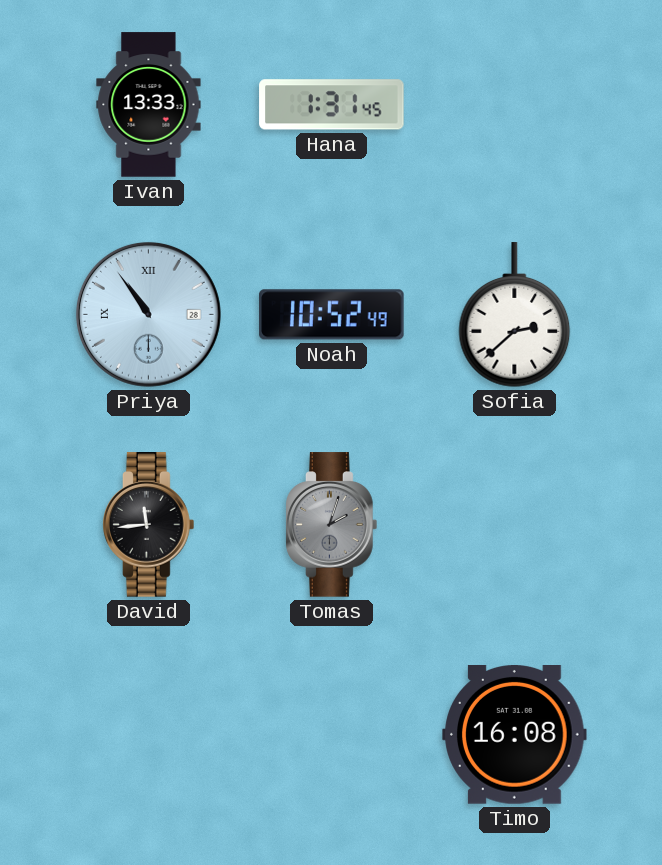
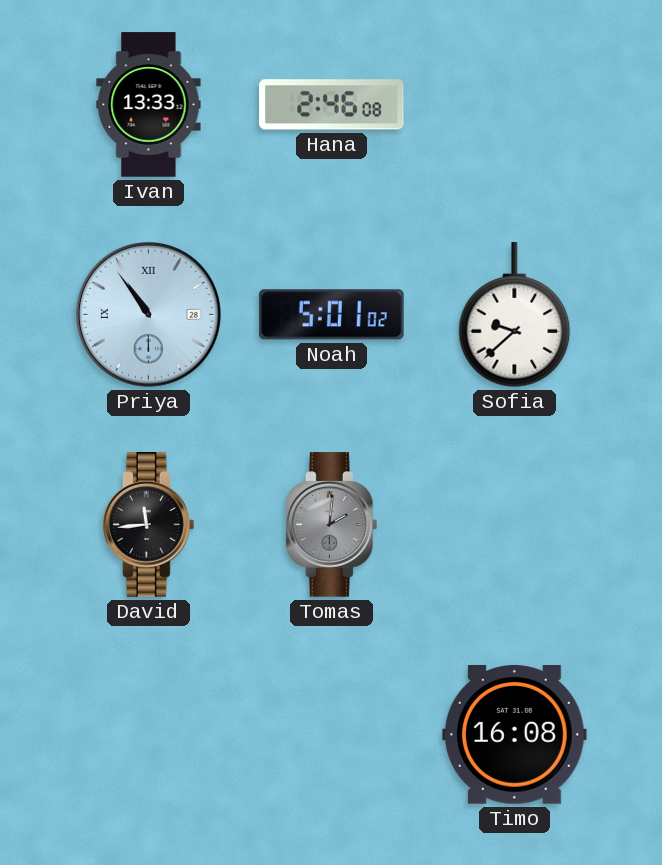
Hana: 1:31 -> 2:46 (332, 105)
Noah: 10:52 -> 5:01 (332, 315)
Sofia: 2:38 -> 9:38 (515, 315)
Tomas: 2:03 -> 2:01 (332, 525)
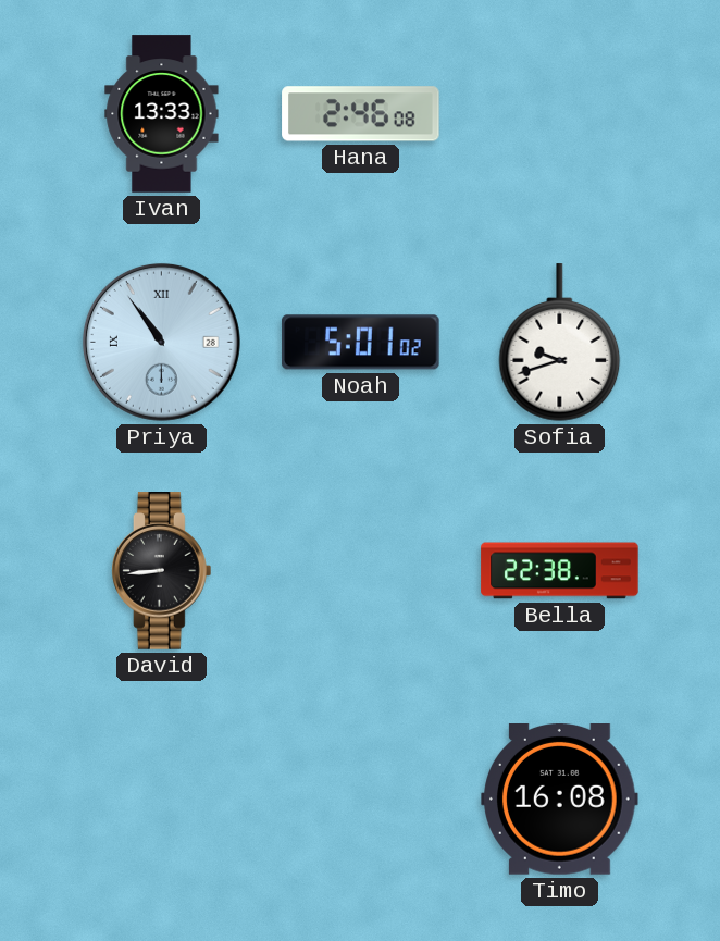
Sofia: 9:38 -> 9:42 (560, 343)
David: 11:44 -> 8:44 (162, 571)
Tomas: 2:01 -> none (332, 525)
Bella: none -> 22:38 (560, 571)
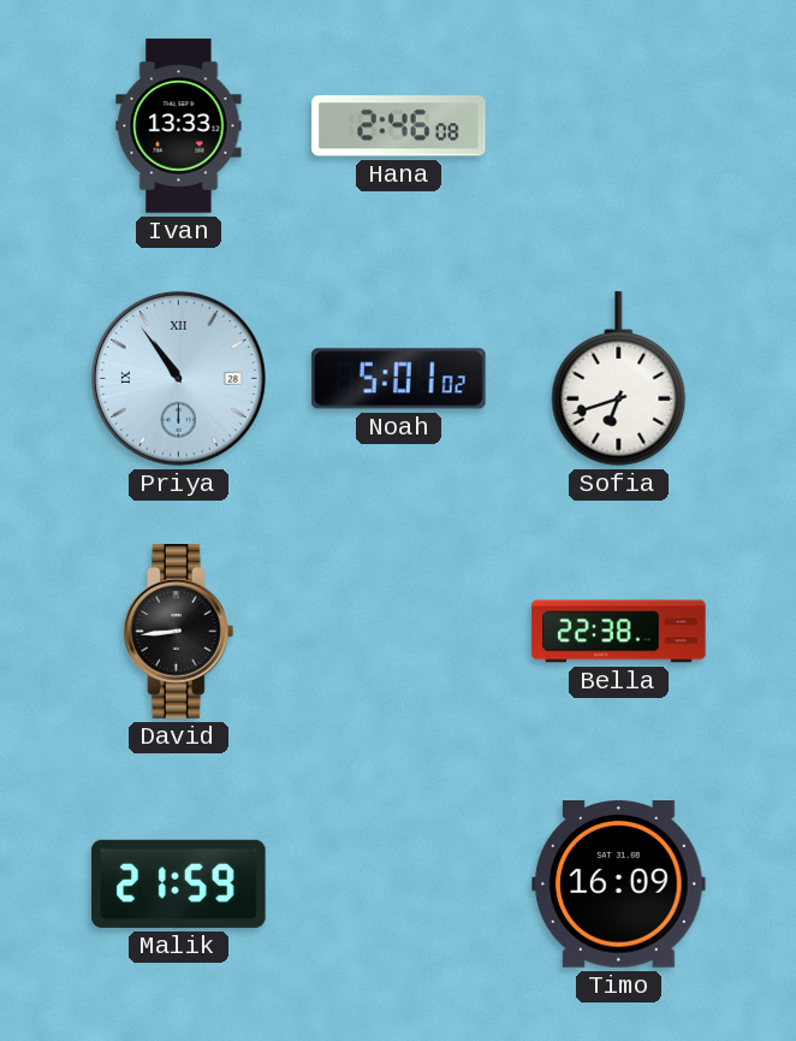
Sofia: 9:42 -> 6:42 (619, 379)
Malik: none -> 21:59 (179, 883)
Timo: 16:08 -> 16:09 (619, 885)
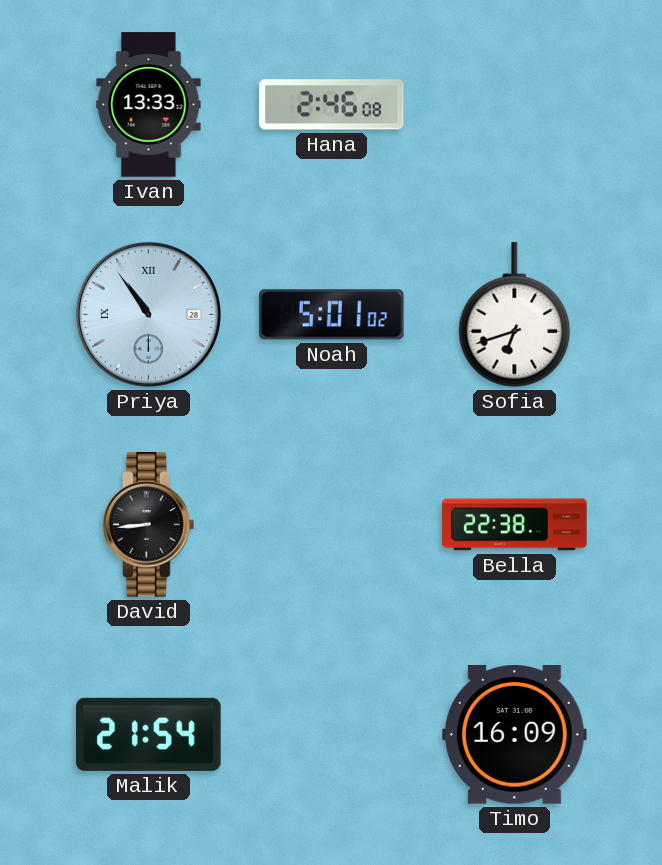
Malik: 21:59 -> 21:54 (149, 734)
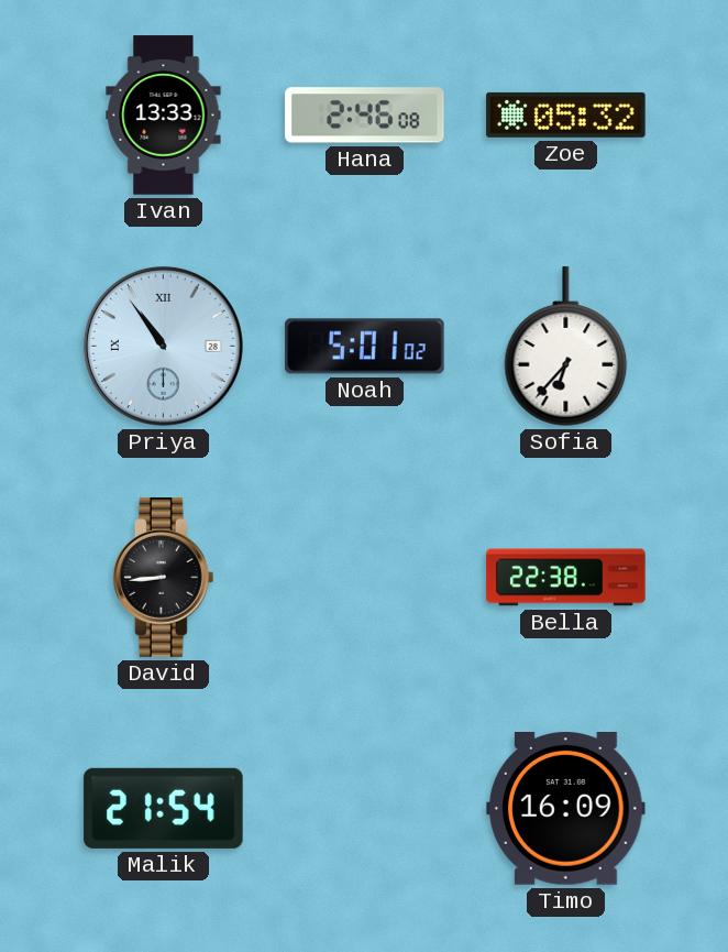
Zoe: none -> 05:32 (566, 114)
Sofia: 6:42 -> 6:37 (566, 347)
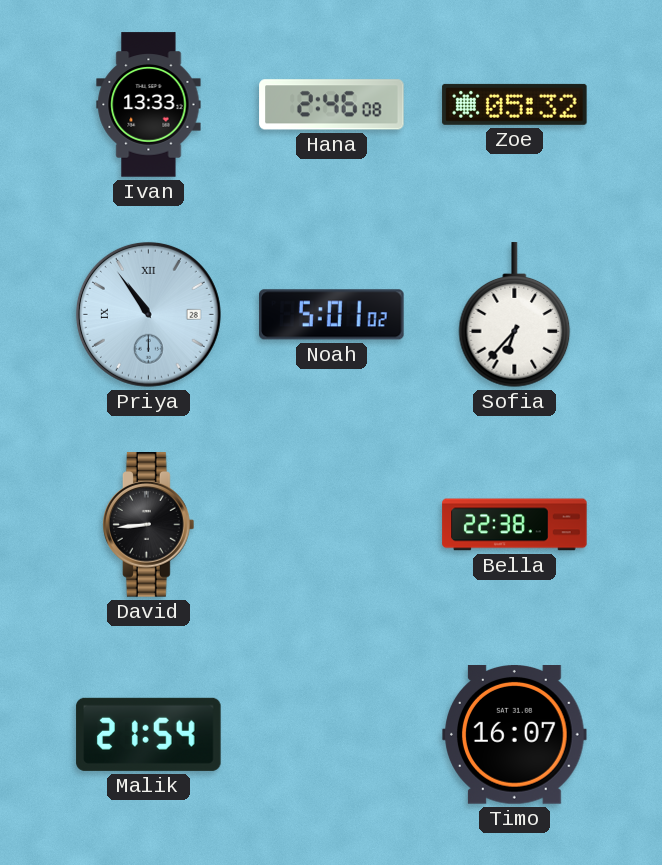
Timo: 16:09 -> 16:07 (515, 735)
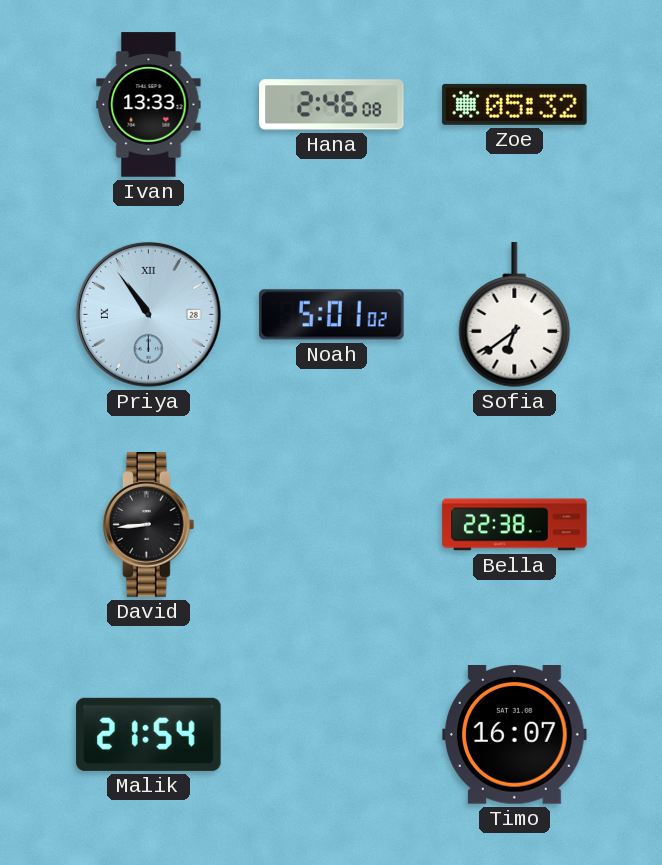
Sofia: 6:37 -> 6:39 (515, 315)
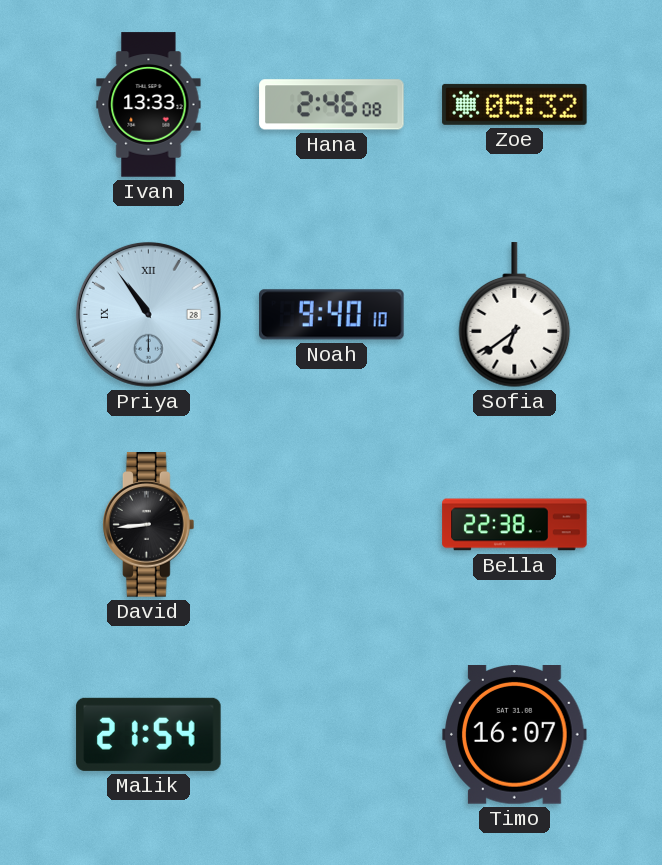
Noah: 5:01 -> 9:40 (332, 315)
